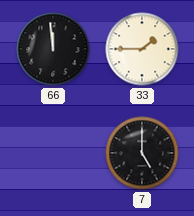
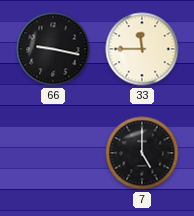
66: 11:59 -> 9:17 (53, 49)
33: 1:45 -> 11:45 (142, 49)
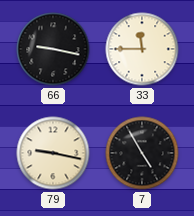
79: none -> 9:17 (53, 153)
7: 5:00 -> 4:55 (142, 153)
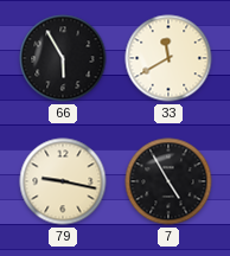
66: 9:17 -> 5:55 (63, 58)
33: 11:45 -> 11:40 (168, 58)
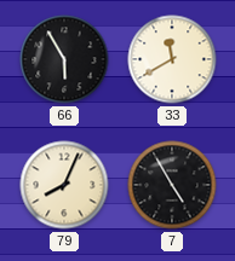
79: 9:17 -> 8:04 (64, 185)
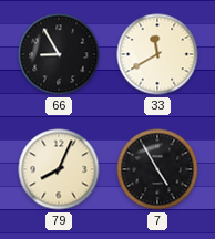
66: 5:55 -> 8:55 (59, 54)
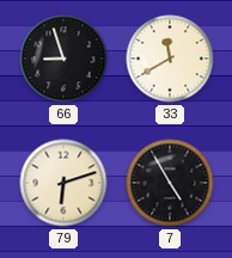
66: 8:55 -> 8:57 (63, 59)
79: 8:04 -> 6:12 (63, 183)
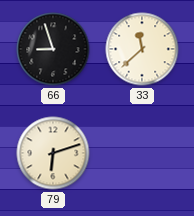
33: 11:40 -> 11:38 (142, 49)
7: 4:55 -> none (170, 183)
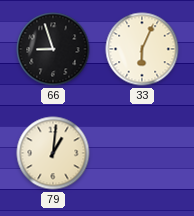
33: 11:38 -> 6:04 (142, 49)
79: 6:12 -> 1:01 (53, 153)
